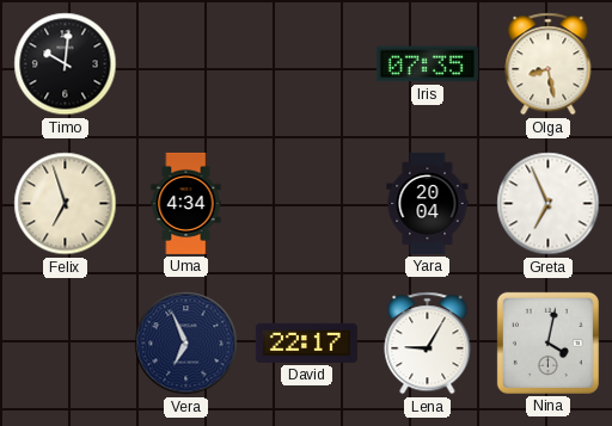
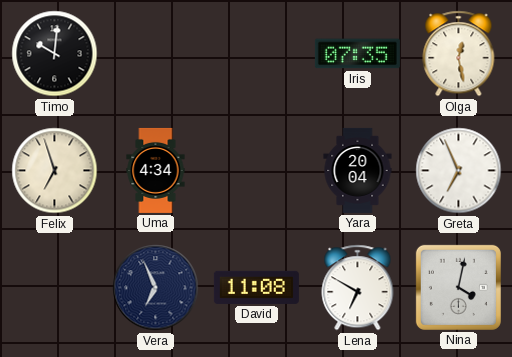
Olga: 8:28 -> 12:28 (459, 54)
David: 22:17 -> 11:08 (256, 287)
Lena: 9:05 -> 6:50 (358, 288)
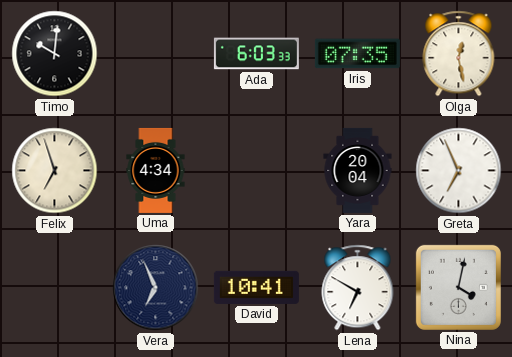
Ada: none -> 6:03 (256, 54)
David: 11:08 -> 10:41 (256, 287)
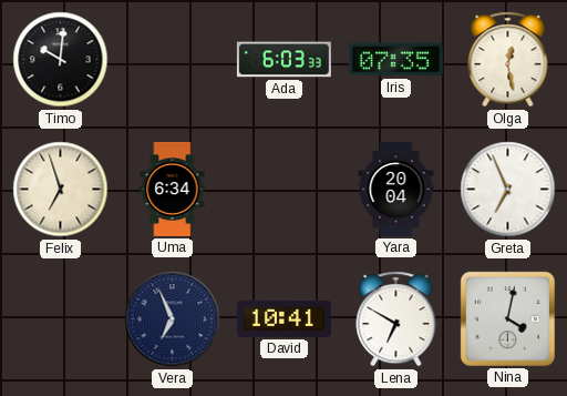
Uma: 4:34 -> 6:34 (173, 189)
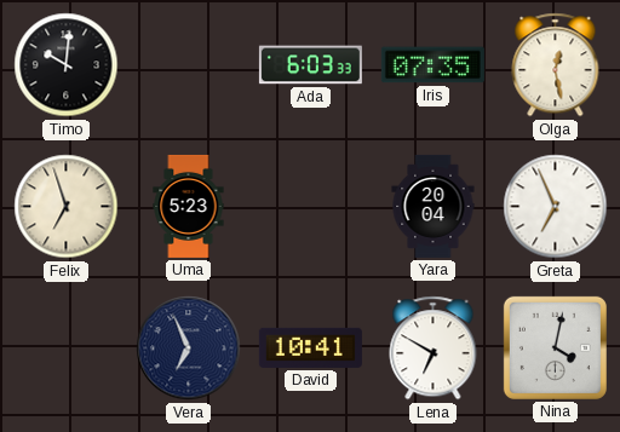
Uma: 6:34 -> 5:23 (189, 206)
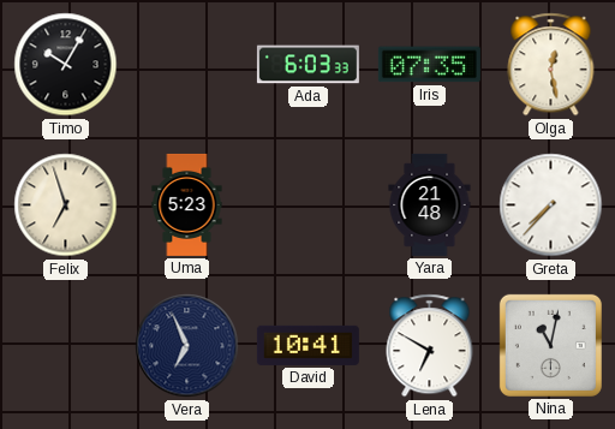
Timo: 10:01 -> 10:05 (66, 65)
Yara: 20:04 -> 21:48 (430, 204)
Greta: 6:56 -> 7:37 (551, 205)
Nina: 4:02 -> 11:02 (550, 345)
